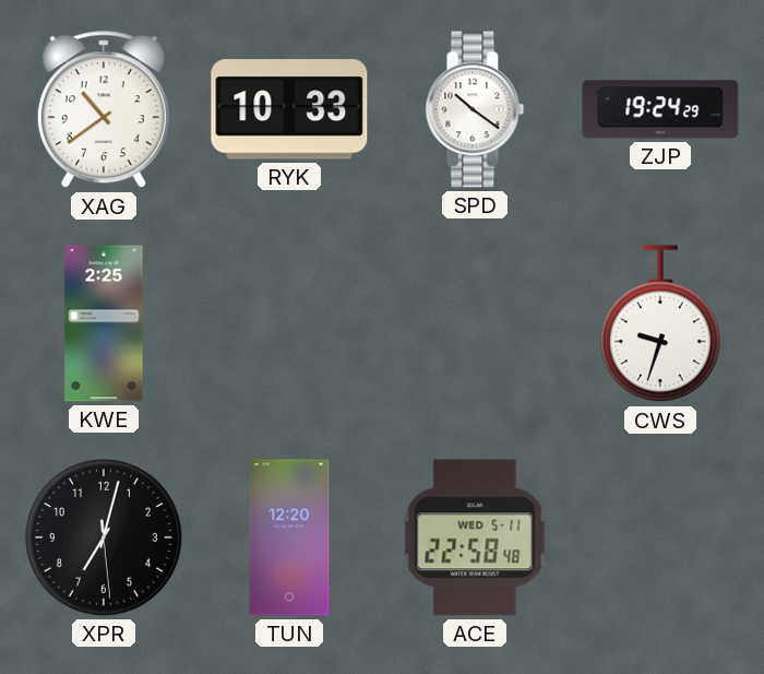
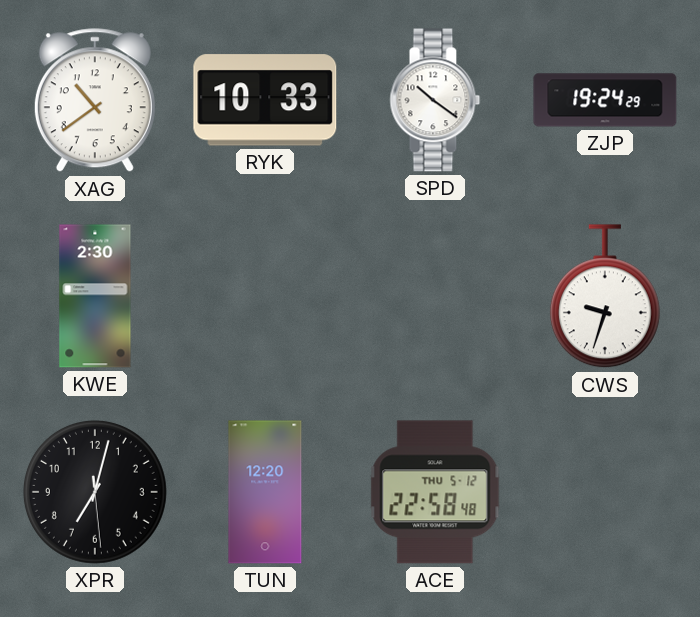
KWE: 2:25 -> 2:30 (95, 296)
ACE date: WED 5-11 -> THU 5-12 (435, 492)
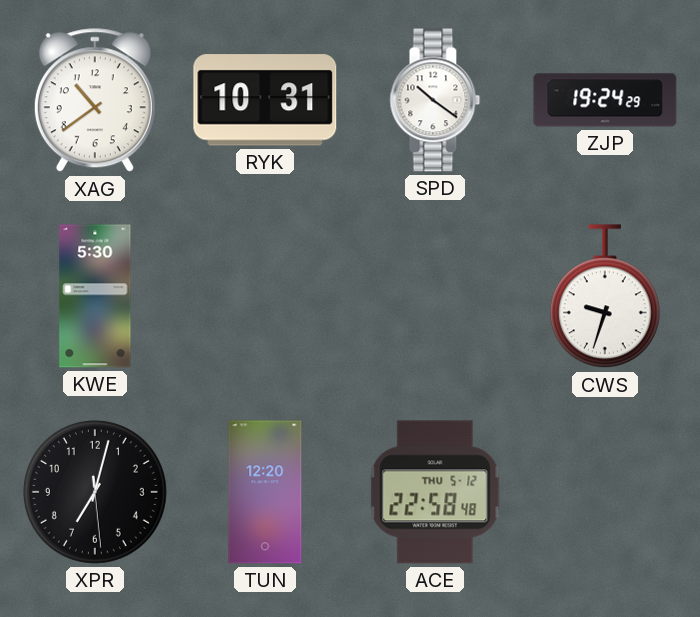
RYK: 10:33 -> 10:31 (265, 100)
KWE: 2:30 -> 5:30 (95, 296)
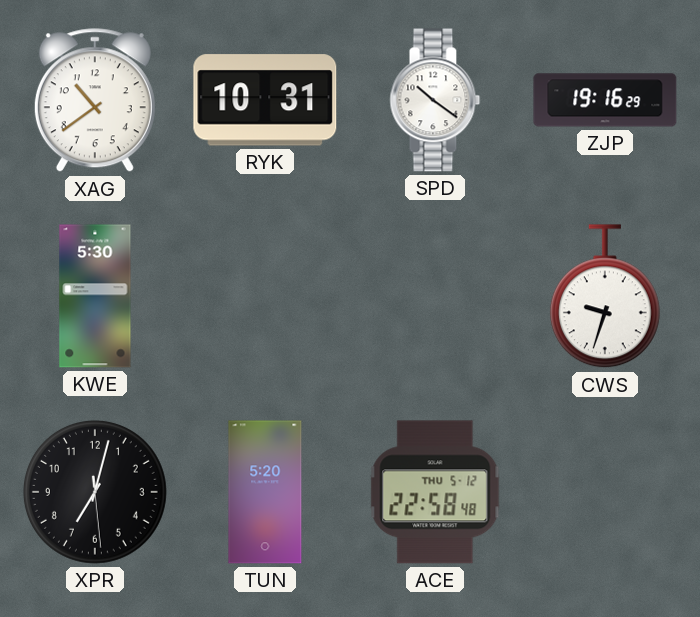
ZJP: 19:24 -> 19:16 (605, 100)
TUN: 12:20 -> 5:20 (265, 492)
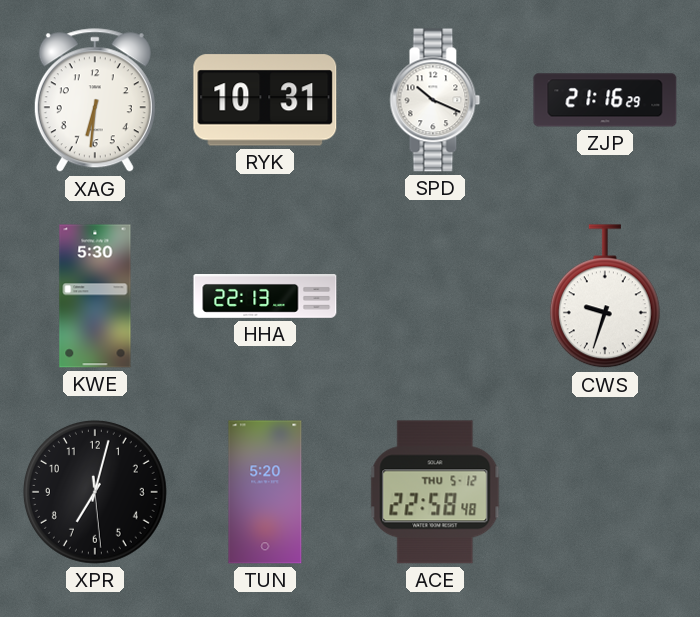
XAG: 10:39 -> 6:31 (95, 101)
SPD: 10:21 -> 10:19 (435, 100)
ZJP: 19:16 -> 21:16 (605, 100)
HHA: none -> 22:13 (265, 297)
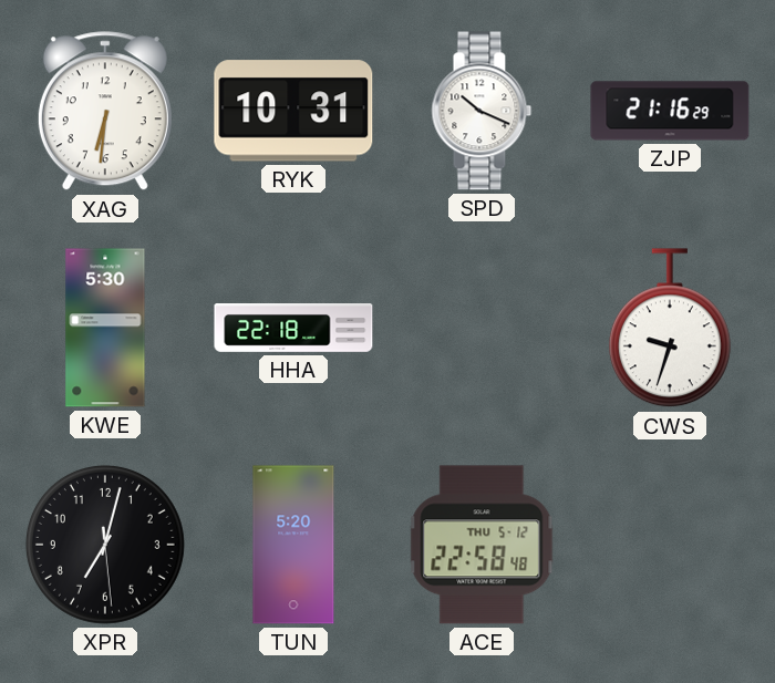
HHA: 22:13 -> 22:18 (293, 329)
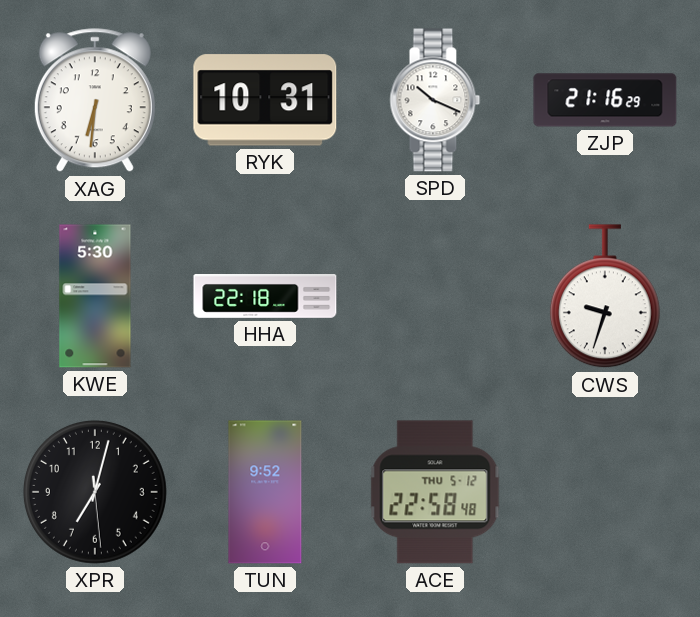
TUN: 5:20 -> 9:52 (265, 492)
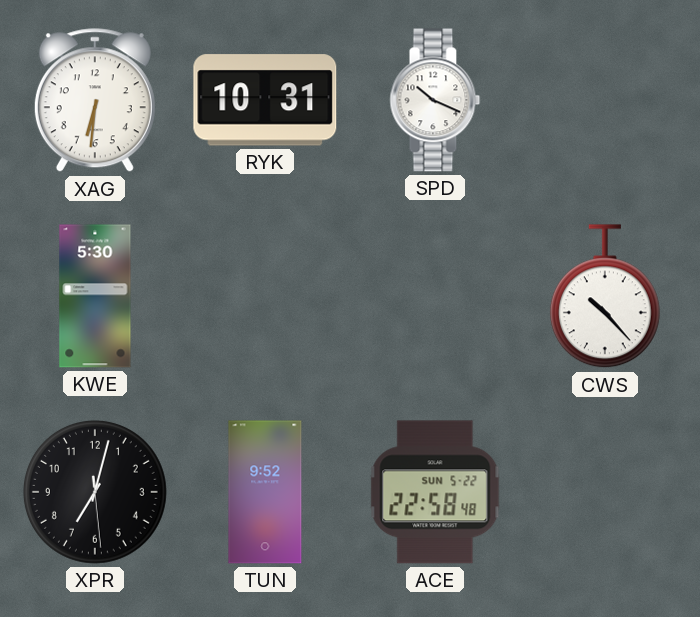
ZJP: 21:16 -> none (605, 100)
HHA: 22:18 -> none (265, 297)
CWS: 9:33 -> 10:23 (605, 297)
ACE date: THU 5-12 -> SUN 5-22 (435, 492)
